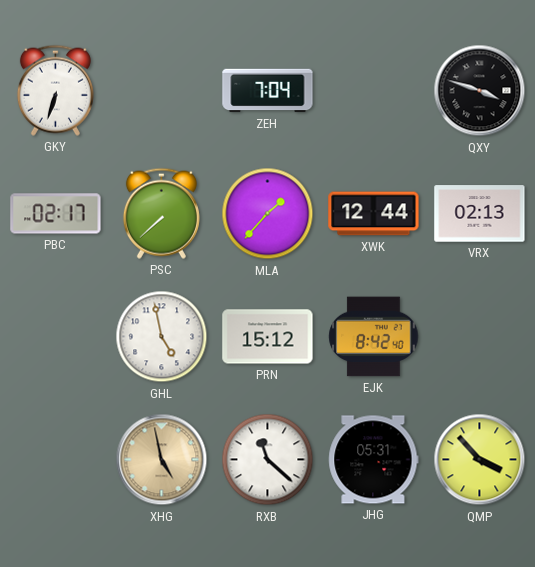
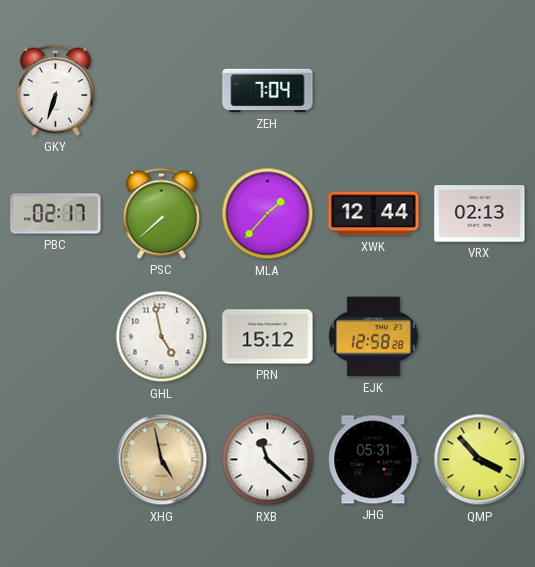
QXY: 3:48 -> none (480, 91)
EJK: 8:42 -> 12:58 (374, 337)
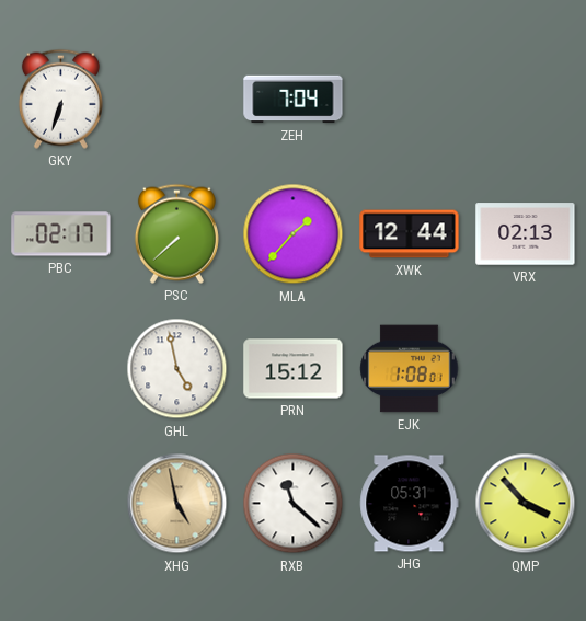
EJK: 12:58 -> 1:08 (410, 369)
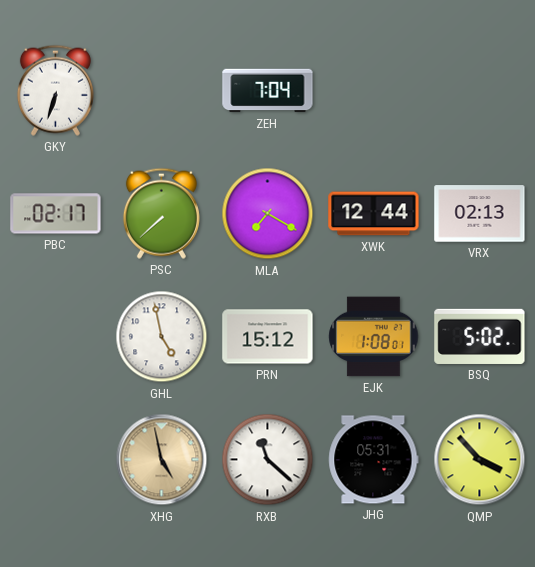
MLA: 1:37 -> 7:20 (268, 214)
BSQ: none -> 5:02 (480, 336)
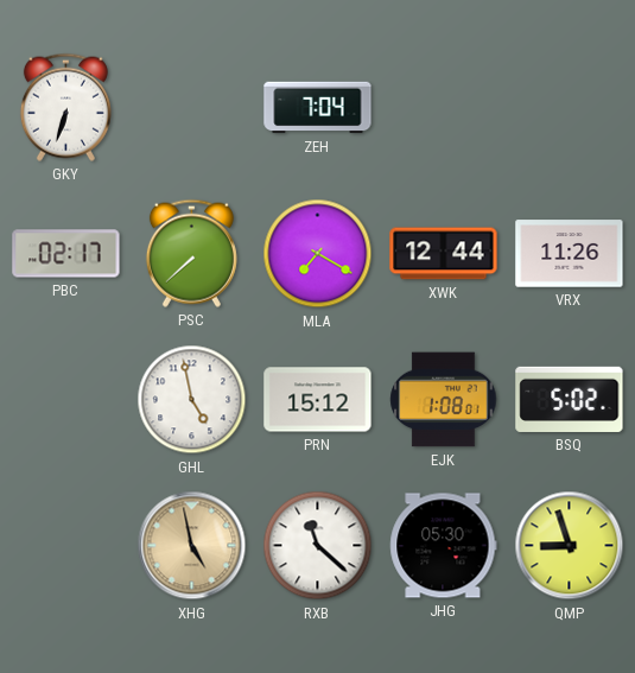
VRX: 02:13 -> 11:26 (570, 254)
JHG: 05:31 -> 05:30 (444, 546)
QMP: 3:53 -> 8:57 (570, 546)
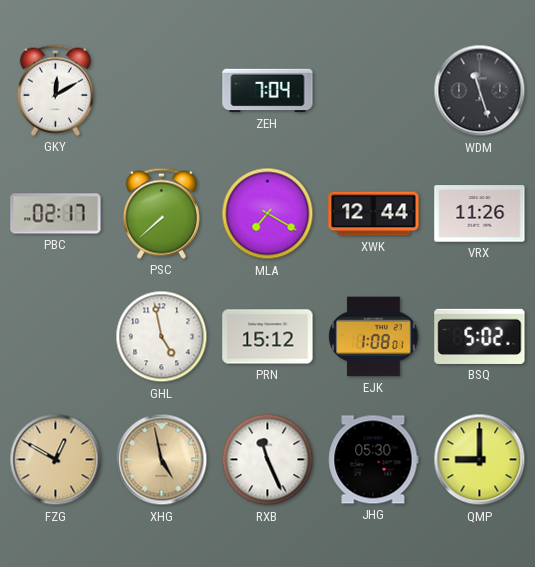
GKY: 6:33 -> 12:10 (55, 90)
WDM: none -> 11:27 (480, 91)
FZG: none -> 12:50 (56, 460)
RXB: 11:22 -> 11:26 (268, 460)
QMP: 8:57 -> 9:00 (480, 460)
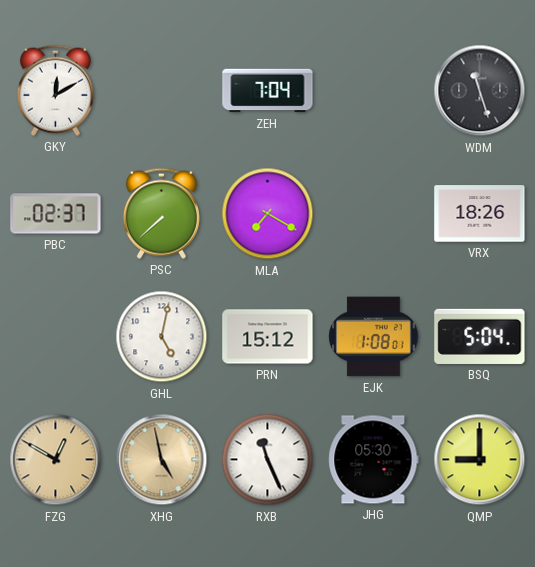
PBC: 02:17 -> 02:37 (56, 214)
XWK: 12:44 -> none (374, 214)
VRX: 11:26 -> 18:26 (480, 214)
GHL: 4:58 -> 5:02 (162, 337)
BSQ: 5:02 -> 5:04 (480, 336)
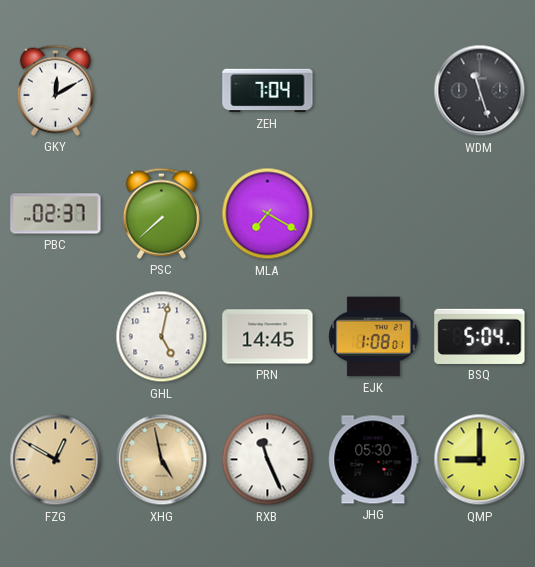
VRX: 18:26 -> none (480, 214)
PRN: 15:12 -> 14:45 (268, 337)
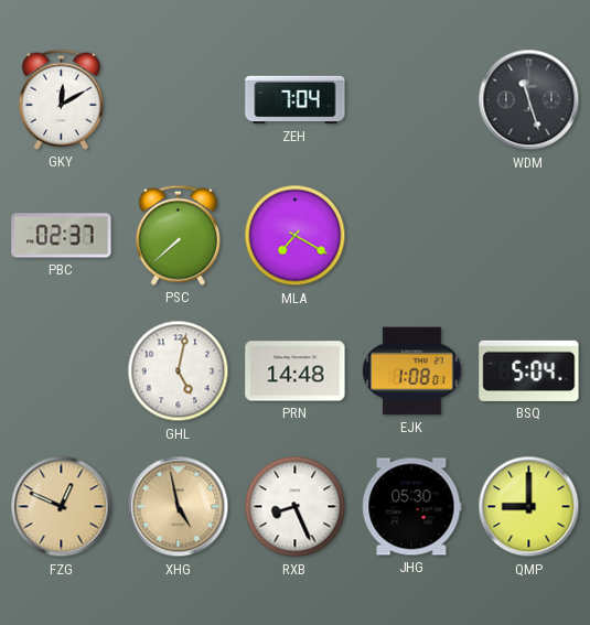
PRN: 14:45 -> 14:48 (296, 371)
FZG: 12:50 -> 12:49 (62, 507)
RXB: 11:26 -> 8:26 (296, 507)
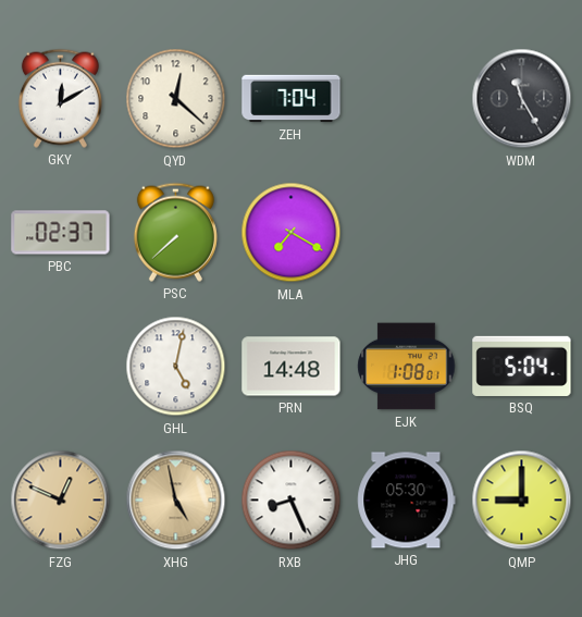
QYD: none -> 12:22 (176, 99)
WDM: 11:27 -> 11:25 (522, 99)
